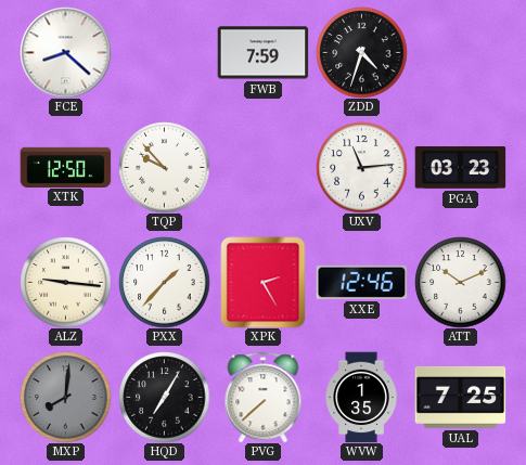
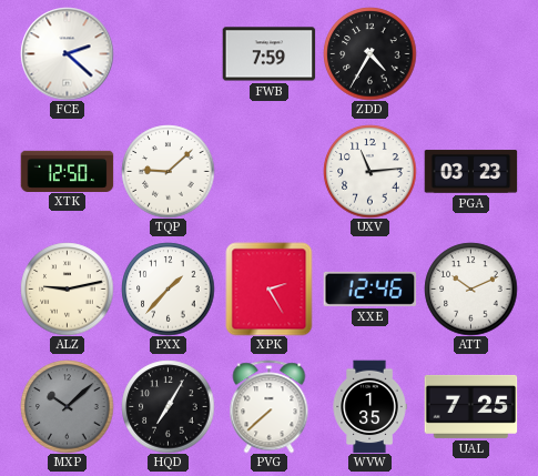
FCE: 8:22 -> 2:22 (67, 53)
ZDD: 4:33 -> 4:35 (369, 53)
TQP: 9:53 -> 9:08 (168, 171)
ALZ: 9:16 -> 9:13 (67, 288)
MXP: 8:01 -> 10:08 (67, 406)
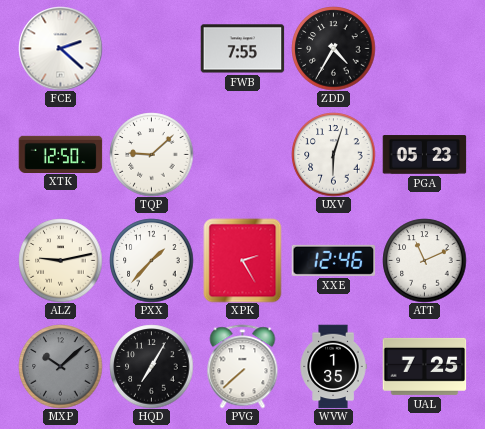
FWB: 7:59 -> 7:55 (242, 49)
UXV: 11:14 -> 6:03 (333, 154)
PGA: 03:23 -> 05:23 (424, 155)
ATT: 10:11 -> 11:11 (424, 260)
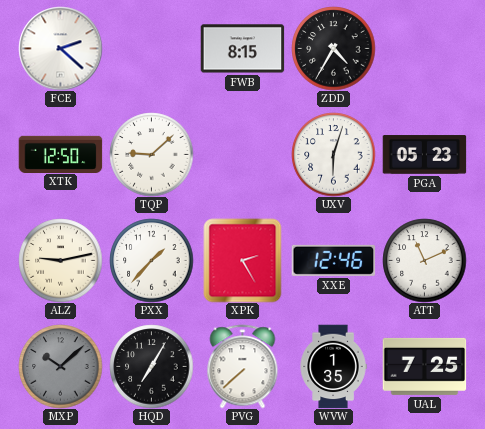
FWB: 7:55 -> 8:15 (242, 49)
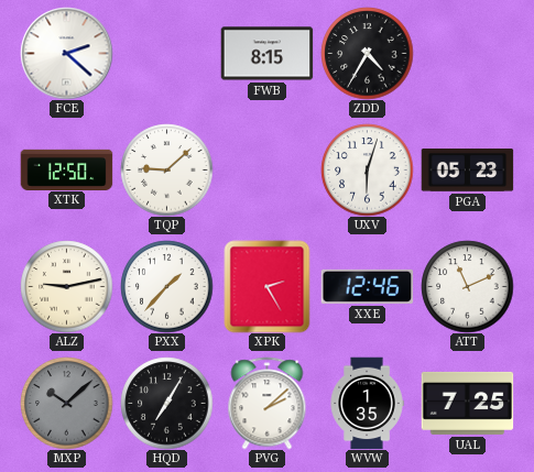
PVG: 7:38 -> 2:08 (268, 403)
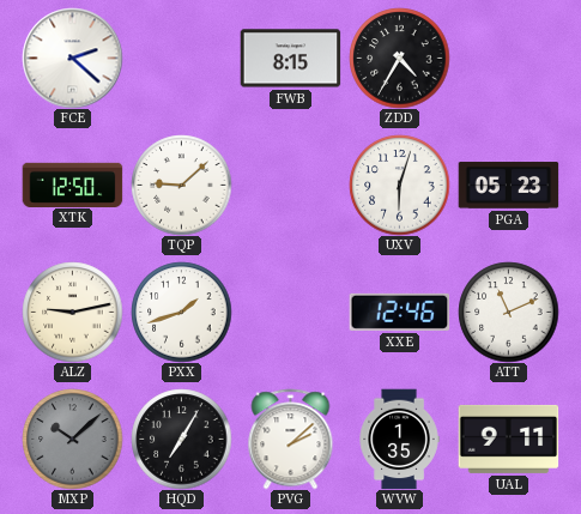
PXX: 1:37 -> 1:42 (181, 312)
XPK: 2:25 -> none (268, 286)
UAL: 7:25 -> 9:11 (508, 439)
